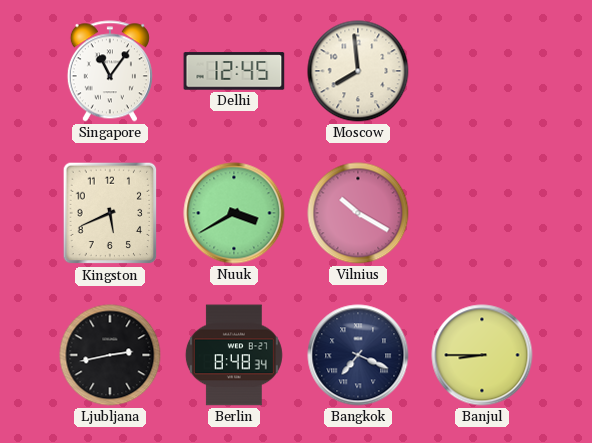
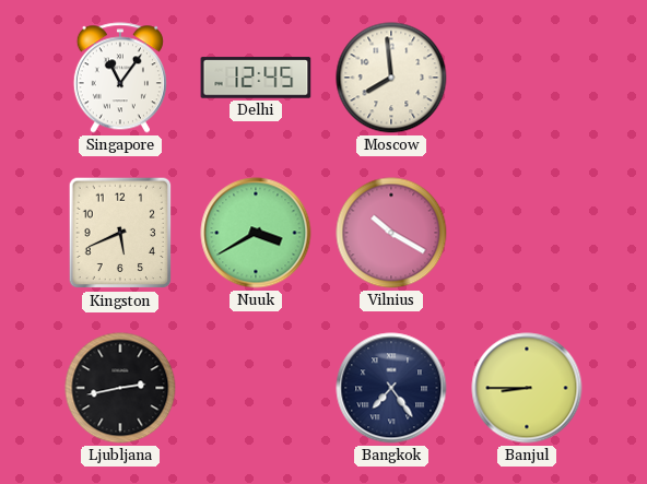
Berlin: 8:48 -> none (234, 355)
Bangkok: 7:19 -> 7:24 (391, 388)
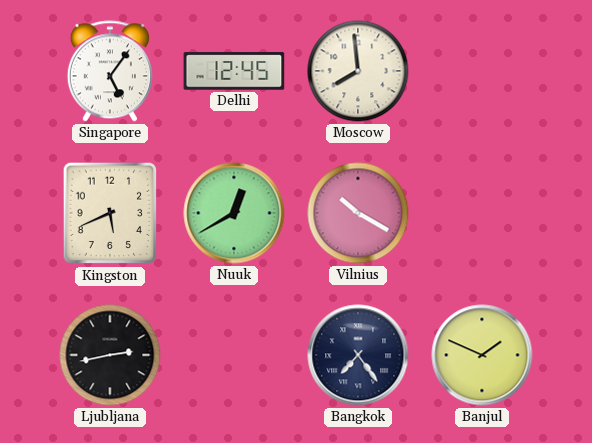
Singapore: 11:06 -> 5:06 (110, 71)
Nuuk: 3:40 -> 12:40 (234, 213)
Banjul: 8:45 -> 1:49 (482, 355)
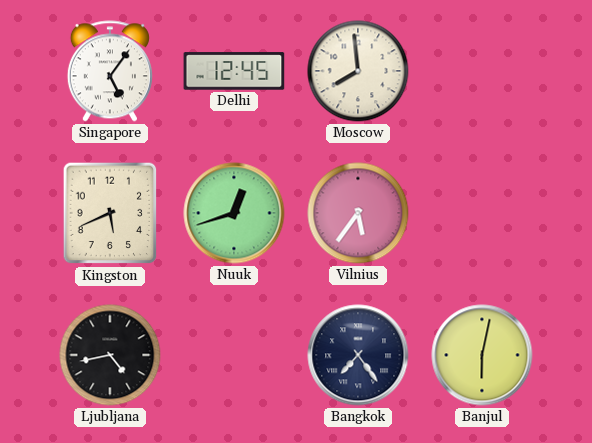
Nuuk: 12:40 -> 12:42 (234, 213)
Vilnius: 10:20 -> 5:36 (358, 213)
Ljubljana: 2:43 -> 4:43 (110, 355)
Banjul: 1:49 -> 6:02 (482, 355)
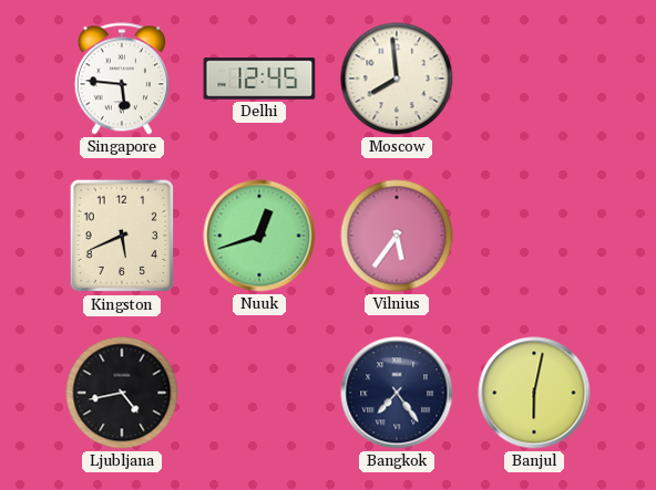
Singapore: 5:06 -> 5:46 (122, 79)
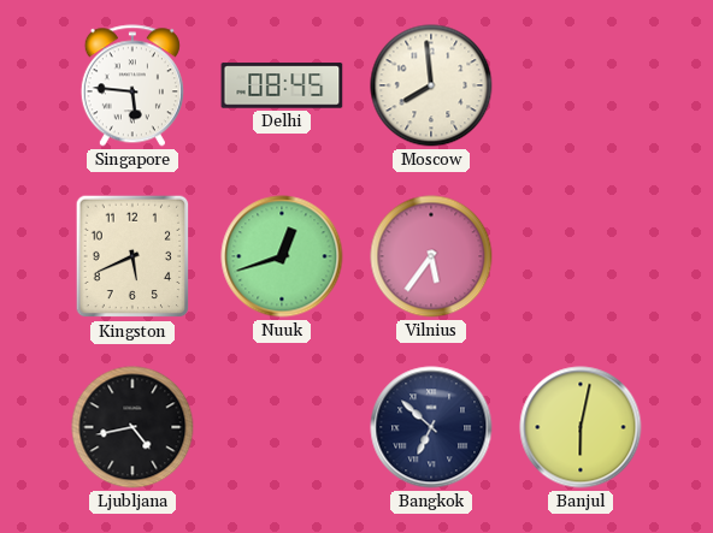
Delhi: 12:45 -> 08:45 (282, 85)
Bangkok: 7:24 -> 6:52 (431, 427)
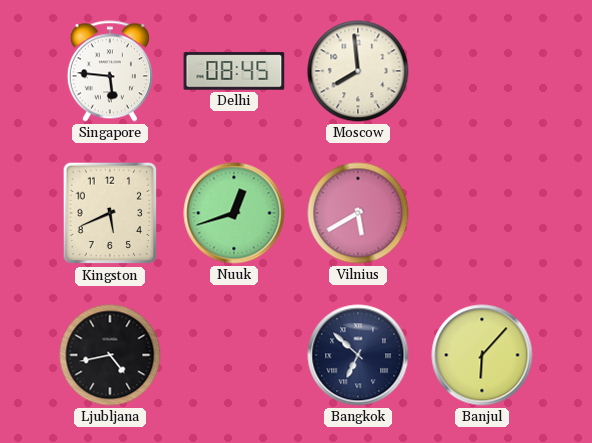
Vilnius: 5:36 -> 5:40 (358, 213)
Banjul: 6:02 -> 6:07 (482, 355)
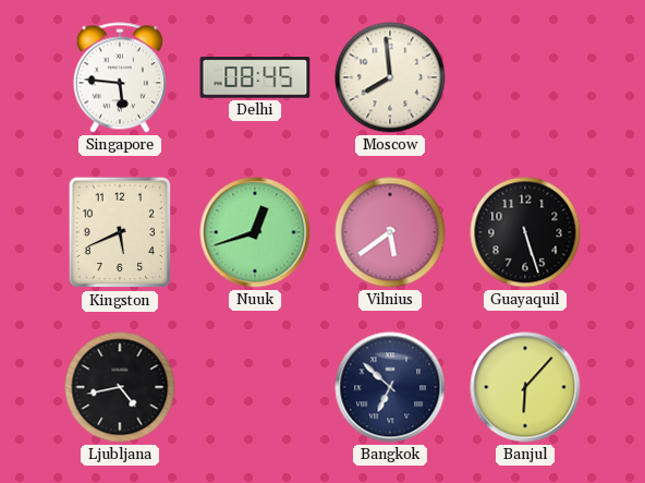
Vilnius: 5:40 -> 5:39 (390, 232)
Guayaquil: none -> 5:27 (525, 232)
